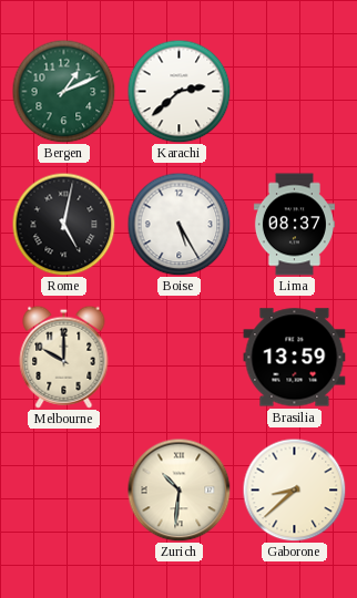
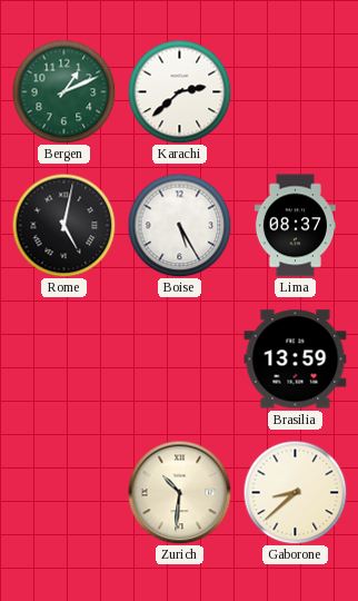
Melbourne: 10:00 -> none (64, 357)
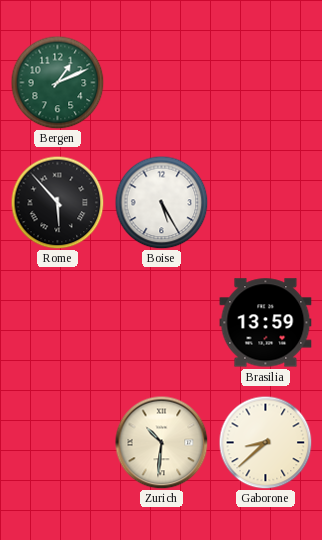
Karachi: 2:38 -> none (179, 91)
Rome: 5:02 -> 5:53 (57, 202)
Lima: 08:37 -> none (295, 226)
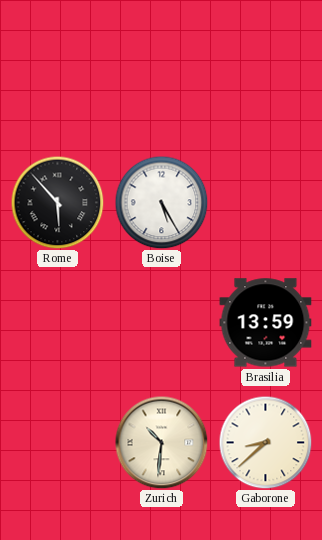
Bergen: 1:11 -> none (57, 82)
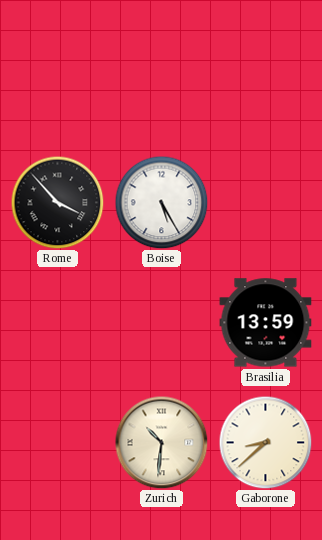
Rome: 5:53 -> 3:53 (57, 202)
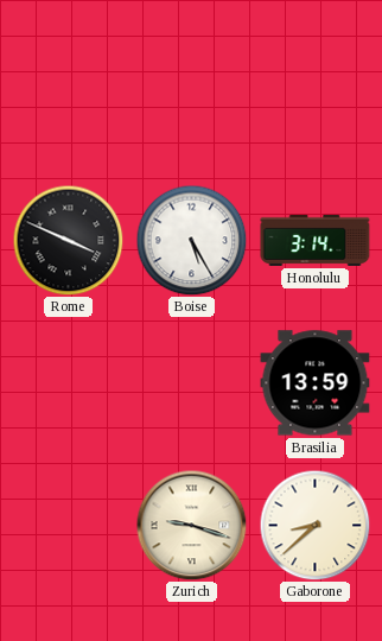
Rome: 3:53 -> 3:49 (68, 240)
Honolulu: none -> 3:14 (316, 240)
Zurich: 10:31 -> 9:18 (191, 525)
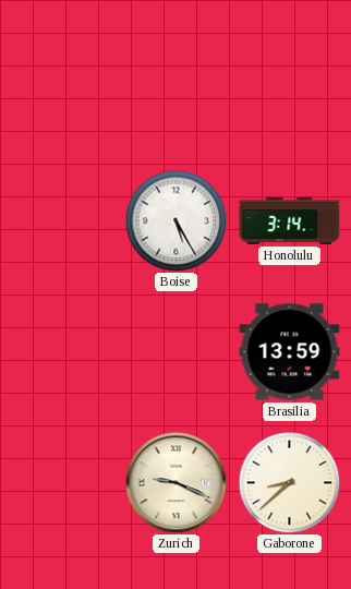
Rome: 3:49 -> none (68, 240)
Zurich: 9:18 -> 9:19 (175, 482)
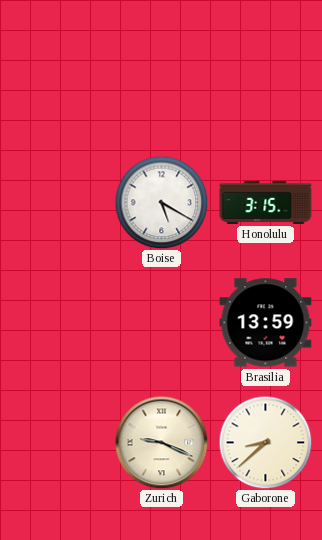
Boise: 5:25 -> 5:20 (161, 202)
Honolulu: 3:14 -> 3:15 (266, 202)
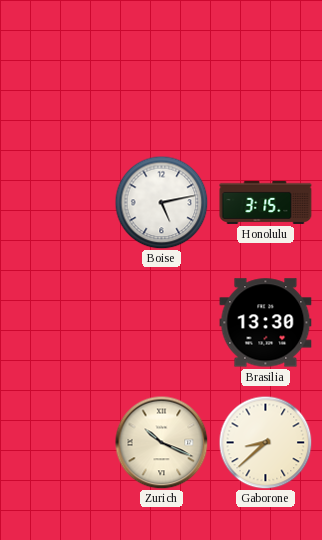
Boise: 5:20 -> 5:13 (161, 202)
Brasilia: 13:59 -> 13:30 (266, 323)
Zurich: 9:19 -> 10:19 (161, 442)
